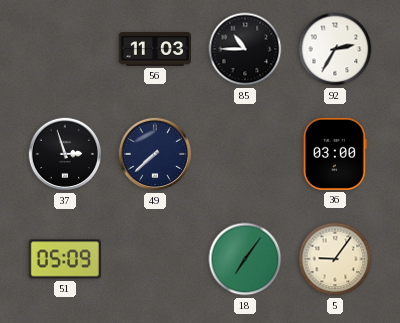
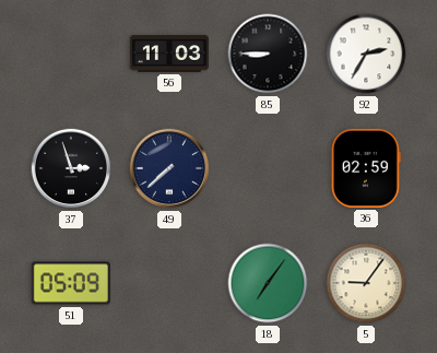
85: 10:45 -> 8:45 (268, 54)
36: 03:00 -> 02:59 (366, 168)
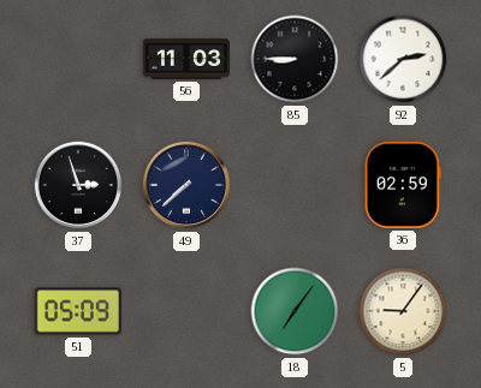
92: 2:35 -> 2:38 (403, 59)
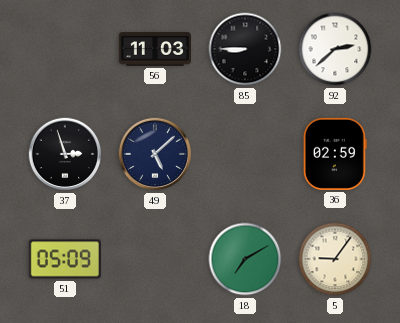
49: 7:38 -> 5:08 (155, 154)
18: 7:06 -> 7:10 (245, 259)
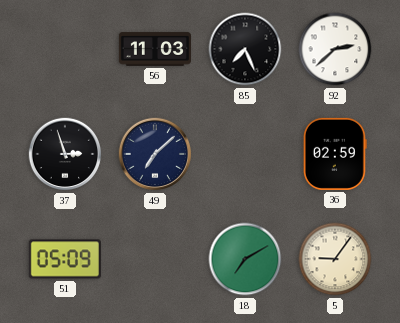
85: 8:45 -> 7:26 (245, 49)
49: 5:08 -> 7:08 (155, 154)
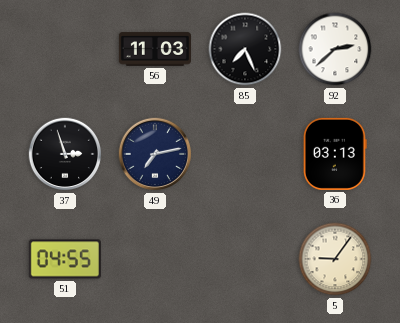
49: 7:08 -> 7:13 (155, 154)
36: 02:59 -> 03:13 (335, 154)
51: 05:09 -> 04:55 (65, 259)
18: 7:10 -> none (245, 259)
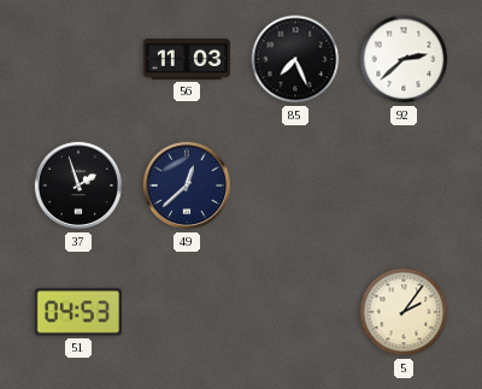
37: 2:57 -> 1:57 (78, 185)
49: 7:13 -> 12:38 (187, 185)
36: 03:13 -> none (335, 154)
51: 04:55 -> 04:53 (78, 312)
5: 9:06 -> 2:06 (404, 312)
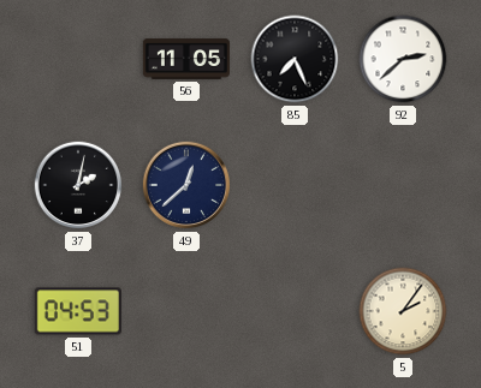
56: 11:03 -> 11:05 (185, 59)
37: 1:57 -> 2:02 (78, 185)
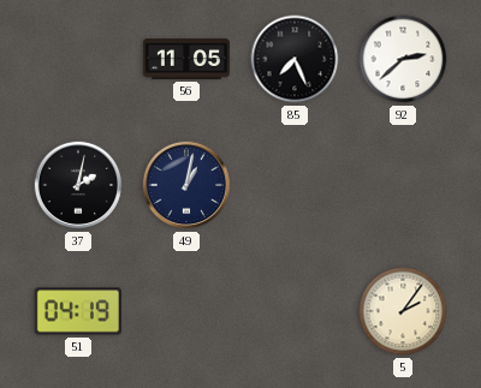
49: 12:38 -> 1:02 (186, 185)
51: 04:53 -> 04:19 (78, 311)
